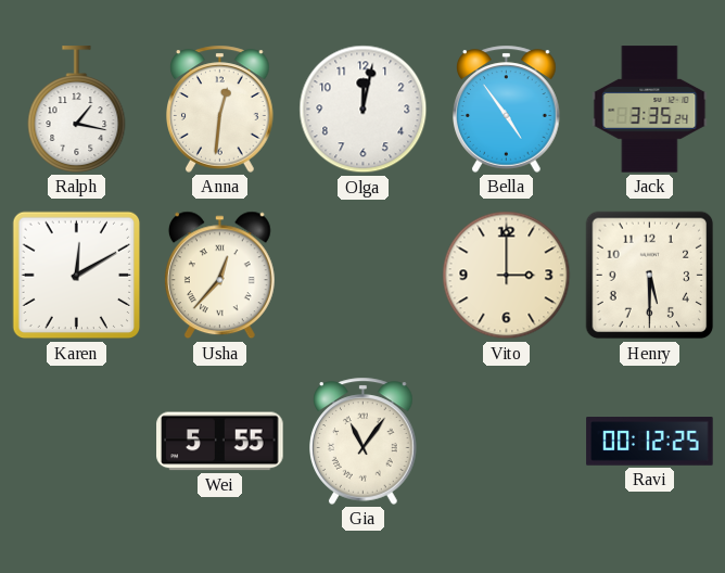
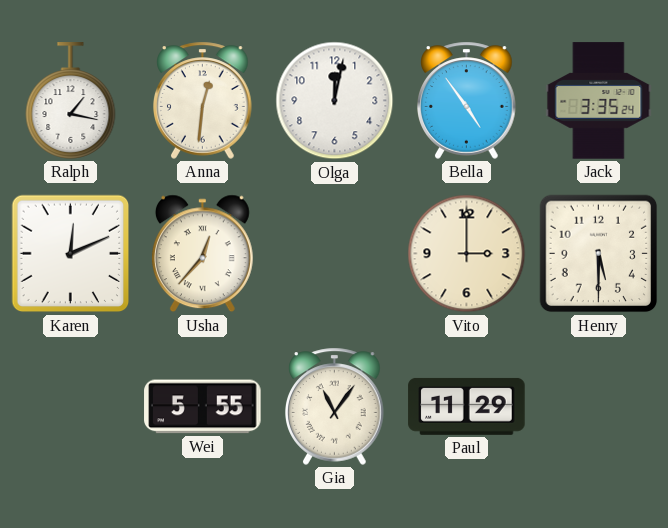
Karen: 12:10 -> 12:11 (71, 254)
Paul: none -> 11:29 (467, 406)
Ravi: 00:12 -> none (650, 442)
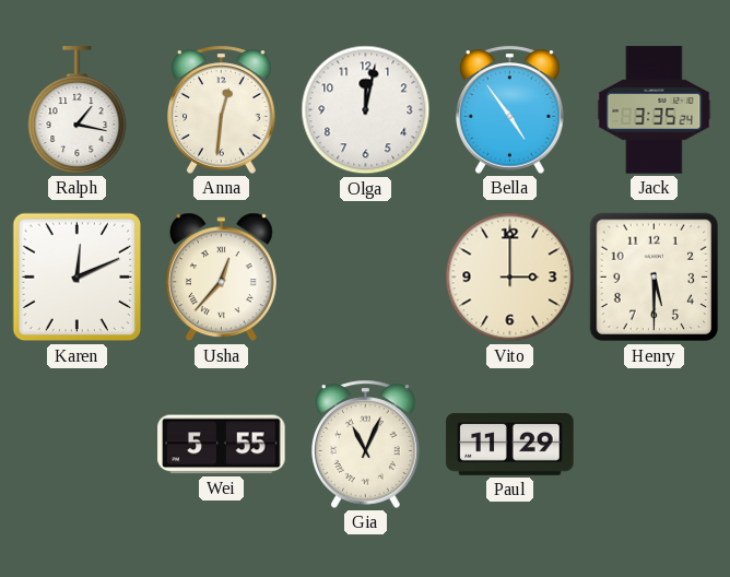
Gia: 11:06 -> 11:04 (366, 444)
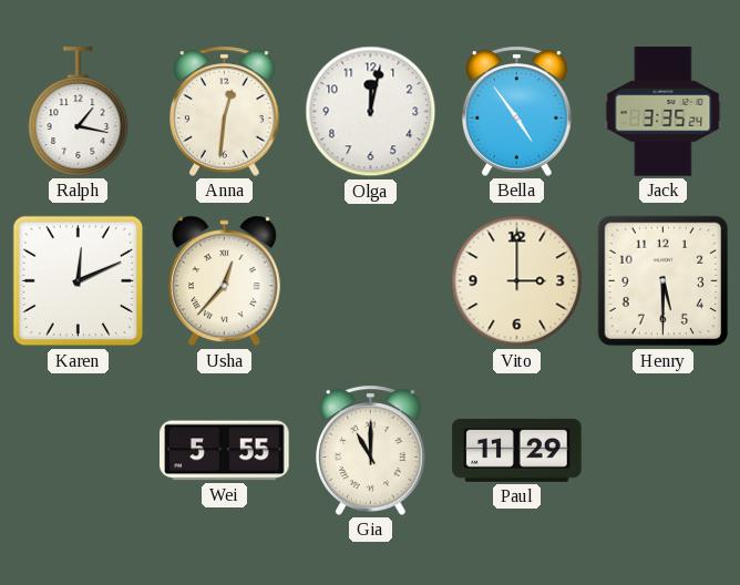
Gia: 11:04 -> 11:00 (371, 450)
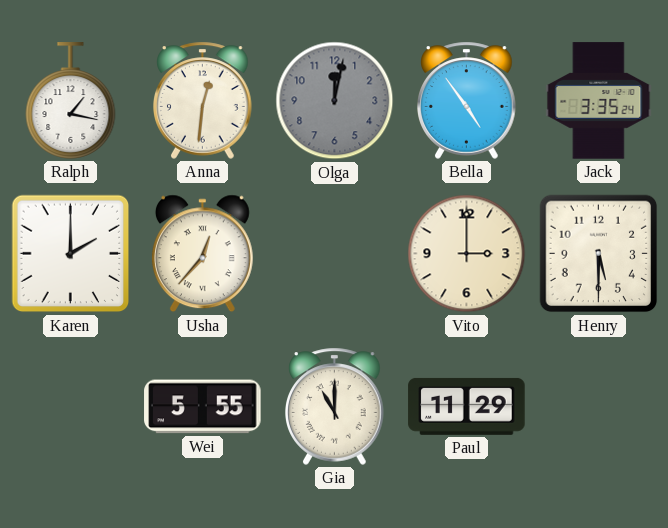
Olga dial: white -> grey (335, 101)
Karen: 12:11 -> 2:00 (71, 254)
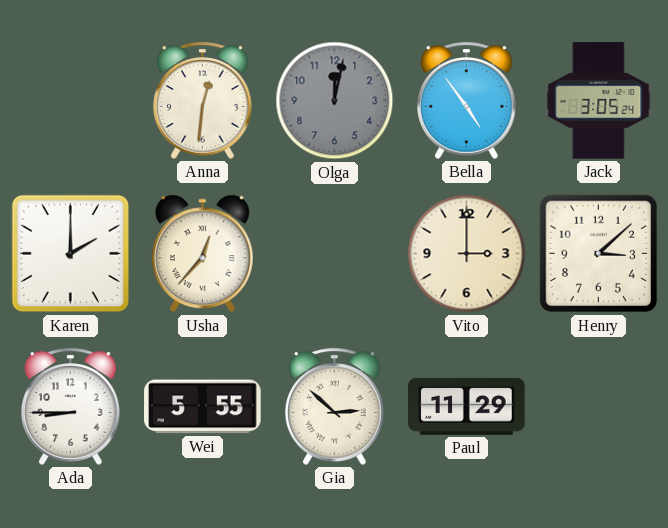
Ralph: 1:17 -> none (71, 101)
Jack: 3:35 -> 3:05 (599, 101)
Henry: 5:30 -> 3:08 (599, 254)
Ada: none -> 8:45 (71, 406)
Gia: 11:00 -> 2:52 (335, 406)
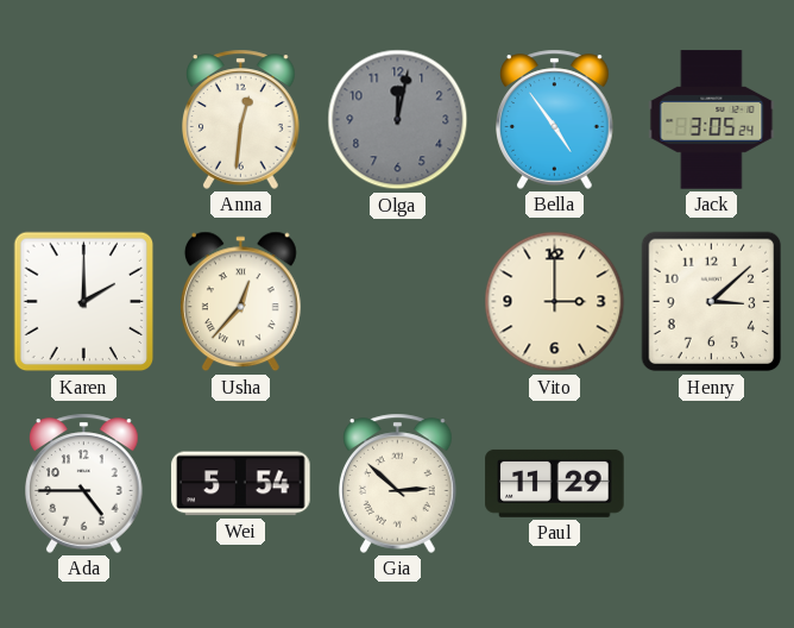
Ada: 8:45 -> 4:45 (84, 483)
Wei: 5:55 -> 5:54 (241, 484)
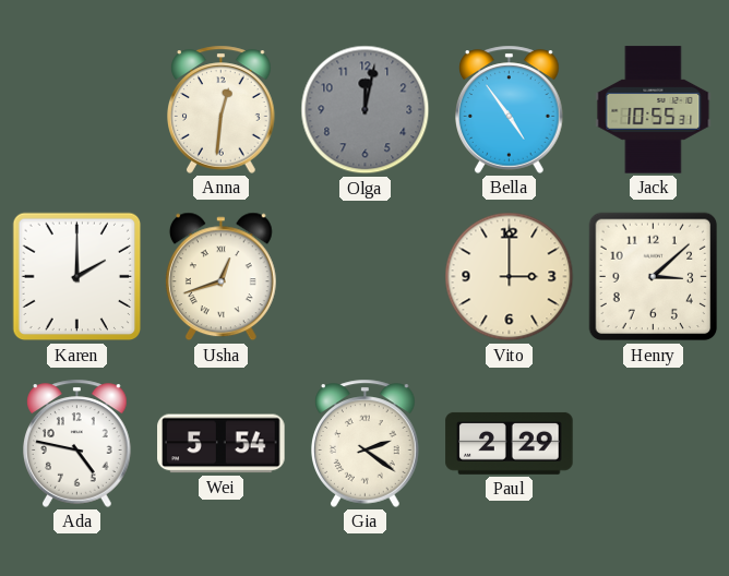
Jack: 3:05 -> 10:55 (654, 110)
Usha: 12:37 -> 12:42 (220, 277)
Ada: 4:45 -> 4:47 (77, 443)
Gia: 2:52 -> 2:21 (366, 443)
Paul: 11:29 -> 2:29 (510, 443)
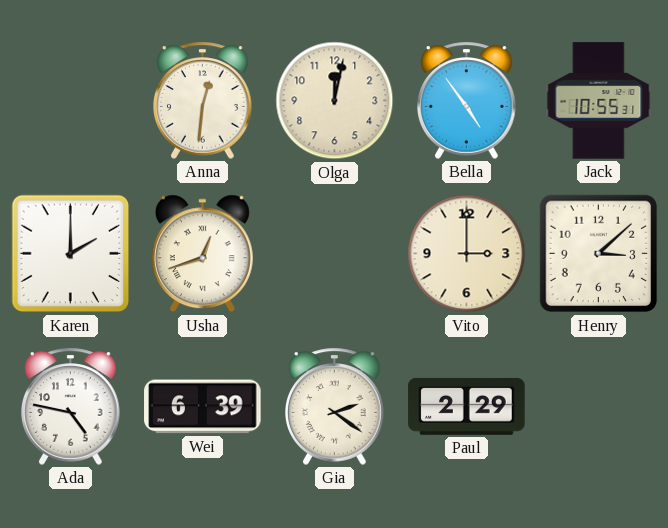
Olga dial: grey -> cream (335, 101)
Wei: 5:54 -> 6:39 (203, 407)
